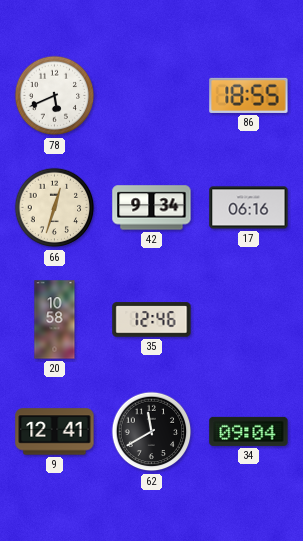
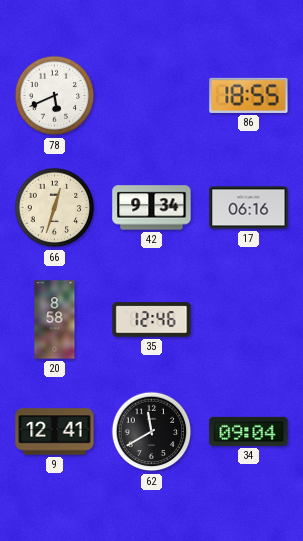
20: 10:58 -> 8:58 (55, 320)
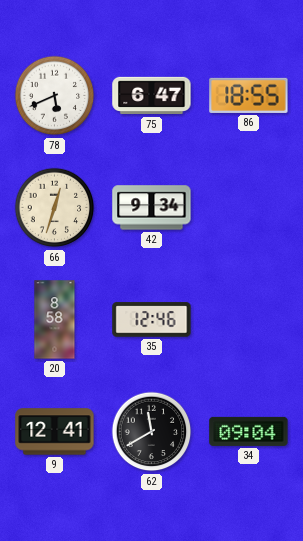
75: none -> 6:47 (152, 96)
17: 06:16 -> none (249, 208)
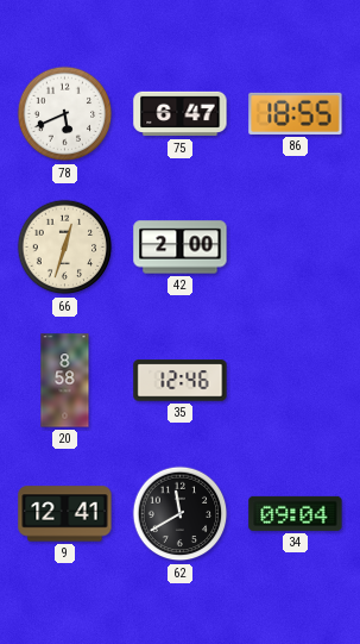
42: 9:34 -> 2:00 (181, 248)
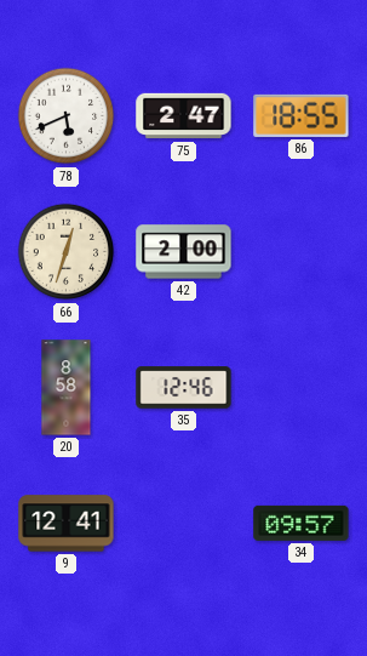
75: 6:47 -> 2:47 (184, 116)
62: 11:40 -> none (181, 514)
34: 09:04 -> 09:57 (302, 523)
